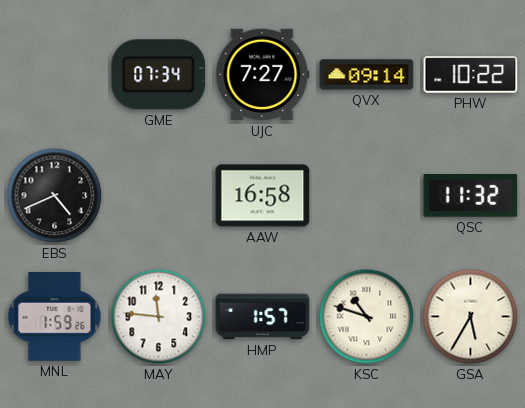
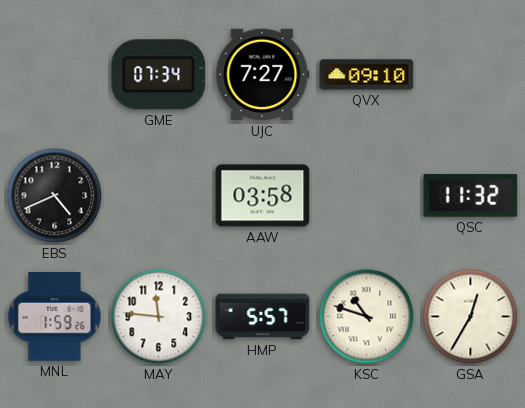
QVX: 09:14 -> 09:10 (367, 75)
PHW: 10:22 -> none (471, 75)
AAW: 16:58 -> 03:58 (263, 196)
HMP: 1:57 -> 5:57 (263, 317)
GSA: 5:35 -> 12:35 (471, 317)
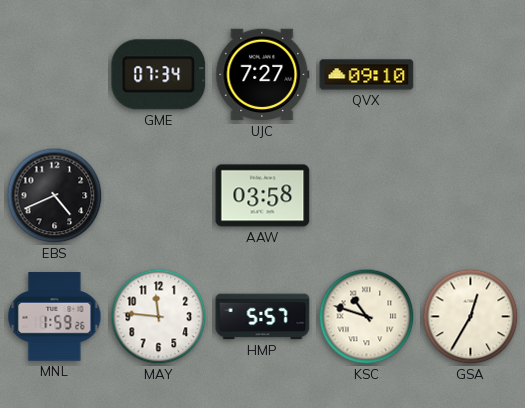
QSC: 11:32 -> none (471, 196)
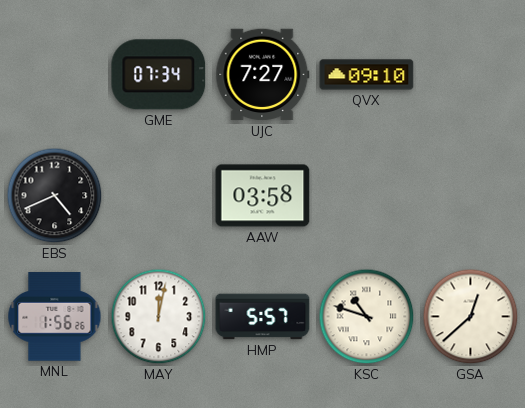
MNL: 1:59 -> 1:56 (55, 317)
MAY: 11:46 -> 12:02 (159, 317)
GSA: 12:35 -> 12:38 (471, 317)
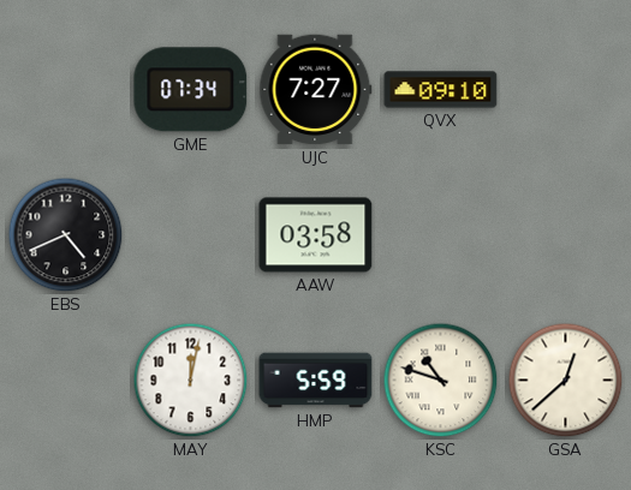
MNL: 1:56 -> none (55, 317)
HMP: 5:57 -> 5:59 (316, 381)
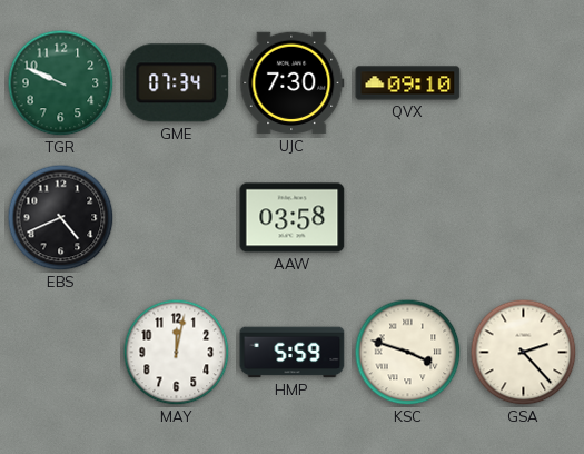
TGR: none -> 9:49 (61, 83)
UJC: 7:27 -> 7:30 (293, 83)
KSC: 10:48 -> 3:48 (408, 353)
GSA: 12:38 -> 2:23 (524, 353)
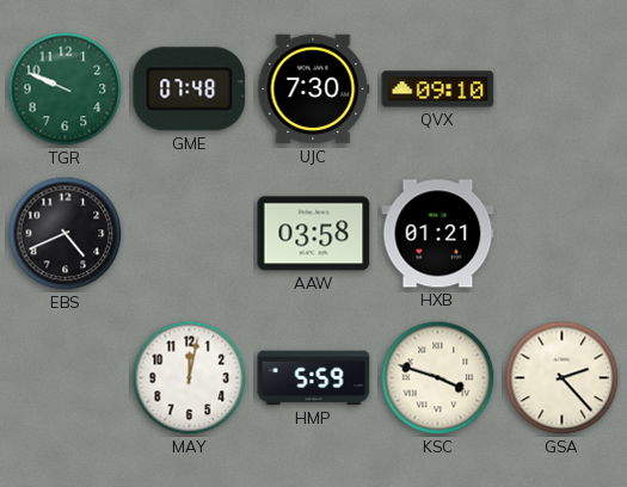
GME: 07:34 -> 07:48 (190, 90)
HXB: none -> 01:21 (438, 234)
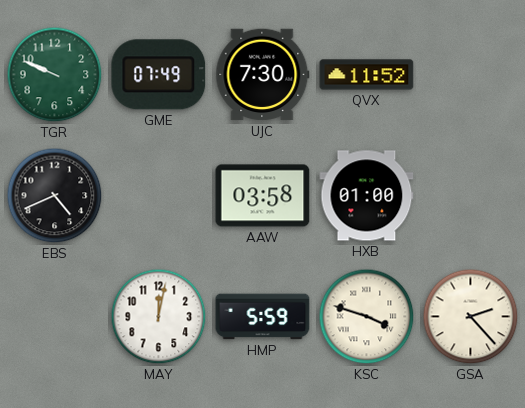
GME: 07:48 -> 07:49 (159, 75)
QVX: 09:10 -> 11:52 (367, 75)
HXB: 01:21 -> 01:00 (367, 196)
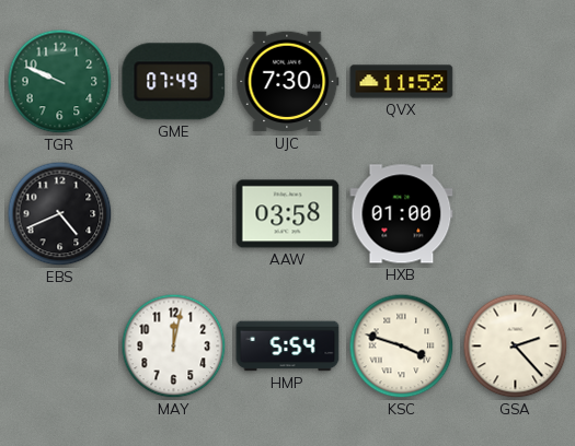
HMP: 5:59 -> 5:54 (288, 347)
